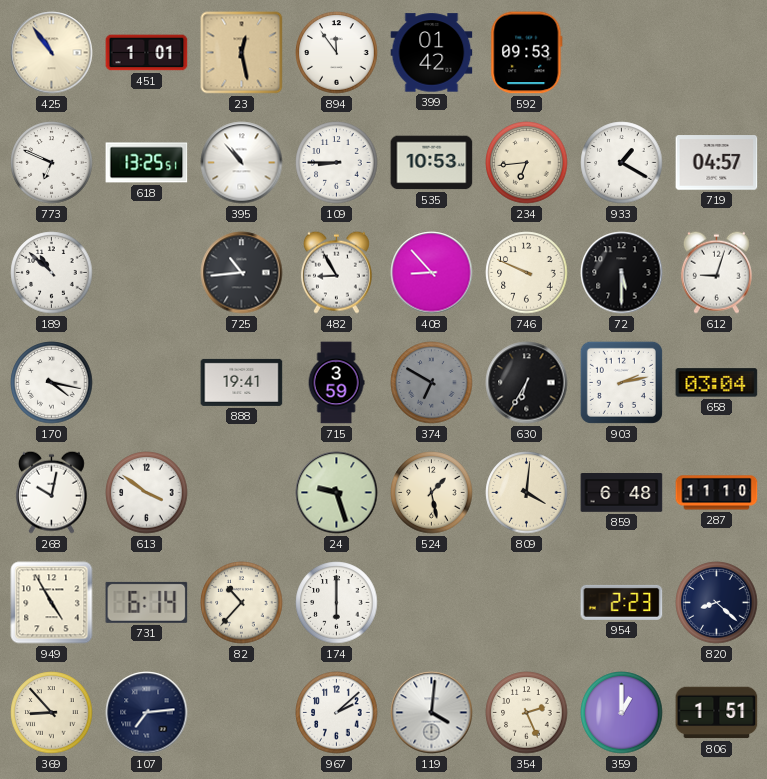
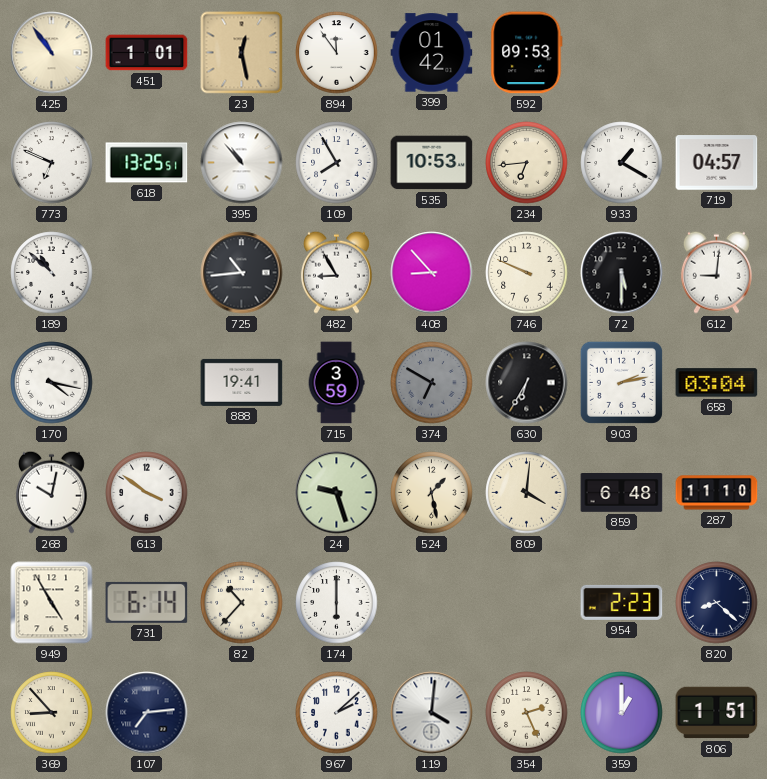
109: 8:45 -> 7:55 (337, 163)
612: 9:03 -> 9:01 (716, 272)
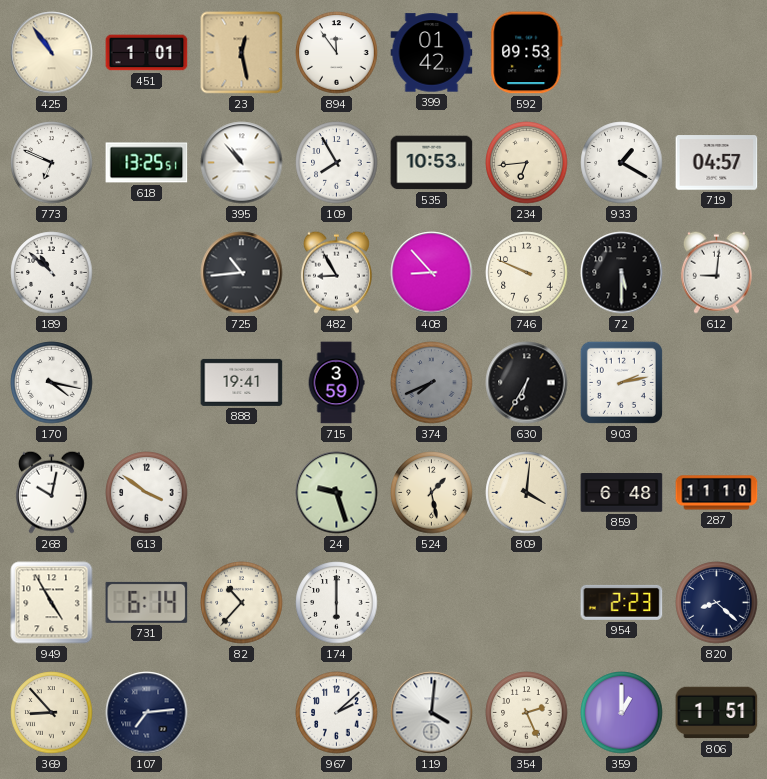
374: 6:50 -> 7:41 (432, 383)
658: 03:04 -> none (717, 383)
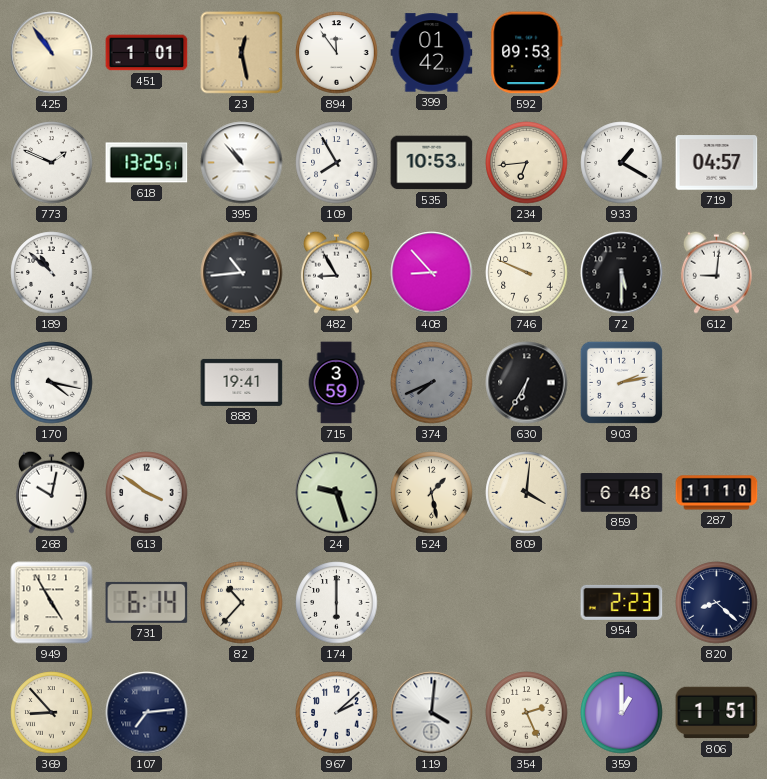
773: 6:49 -> 1:49 (52, 163)
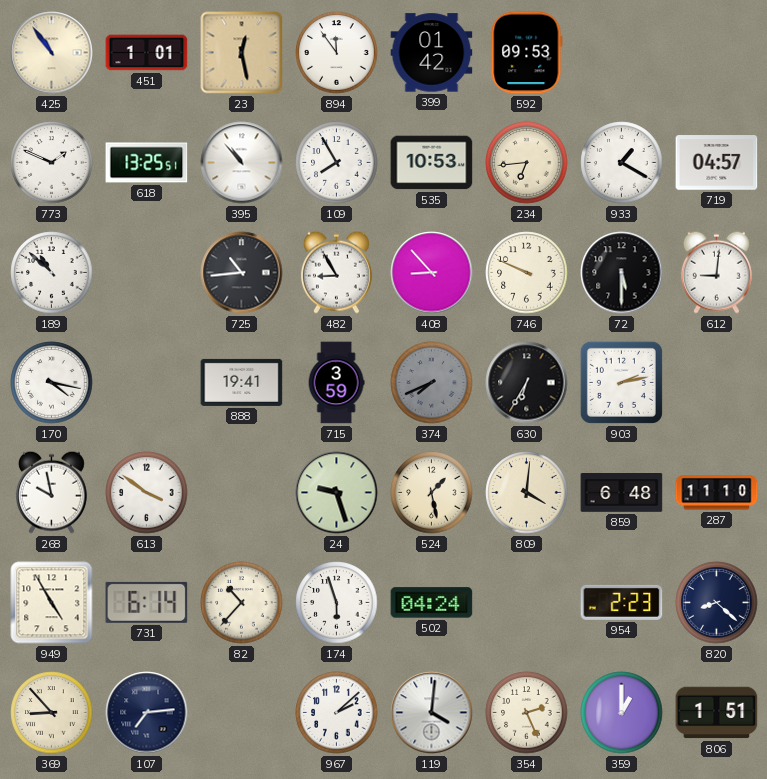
268: 10:02 -> 9:58 (51, 492)
174: 6:00 -> 5:57 (337, 603)
502: none -> 04:24 (432, 603)
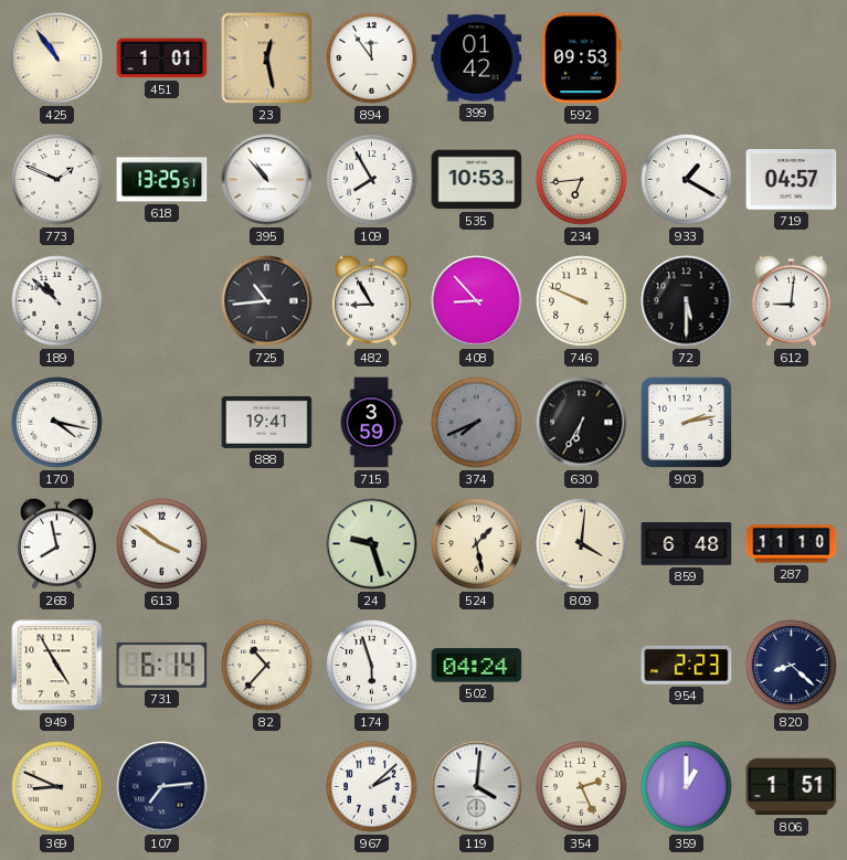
268: 9:58 -> 7:58 (56, 543)
369: 8:53 -> 8:49 (57, 787)
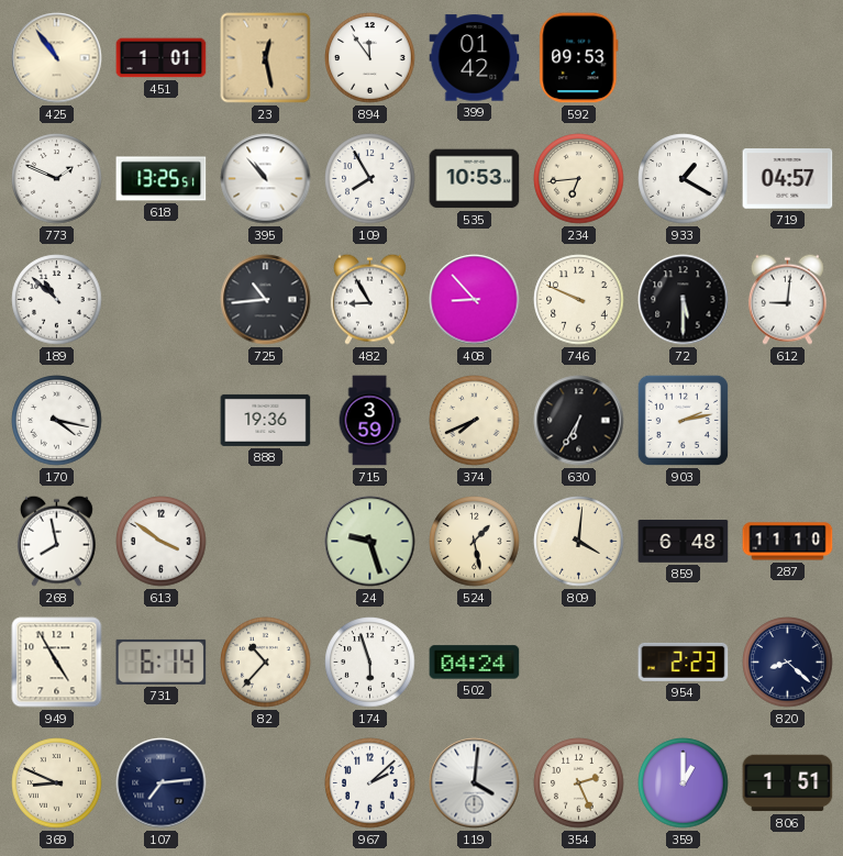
888: 19:41 -> 19:36 (266, 420)
374 dial: grey -> cream (475, 421)
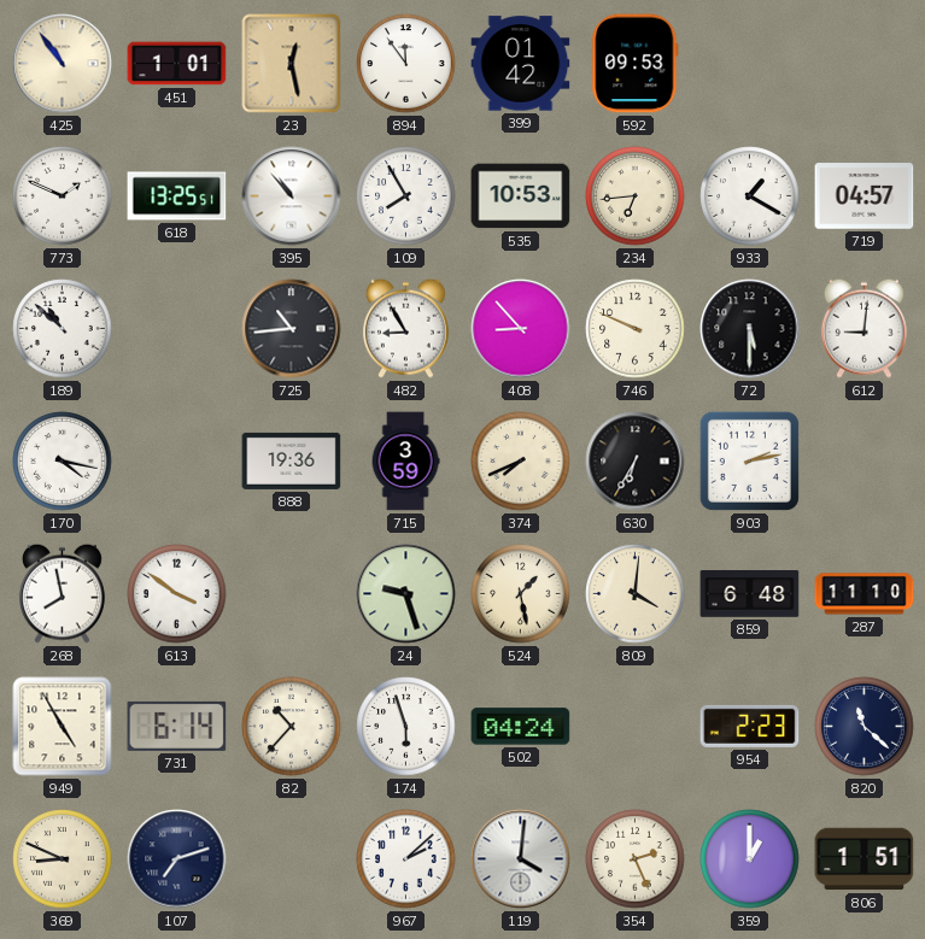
820: 8:22 -> 11:22 (865, 727)
107: 7:14 -> 7:12 (177, 859)
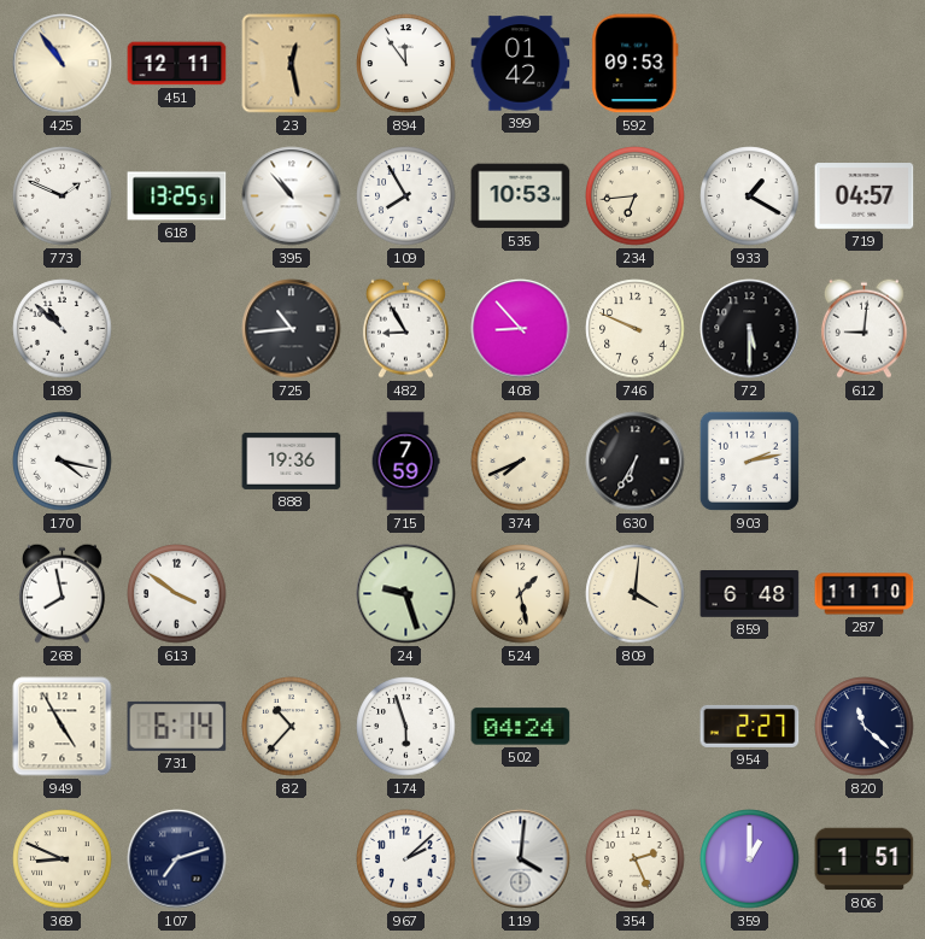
451: 1:01 -> 12:11 (177, 64)
715: 3:59 -> 7:59 (405, 462)
954: 2:23 -> 2:27 (750, 726)
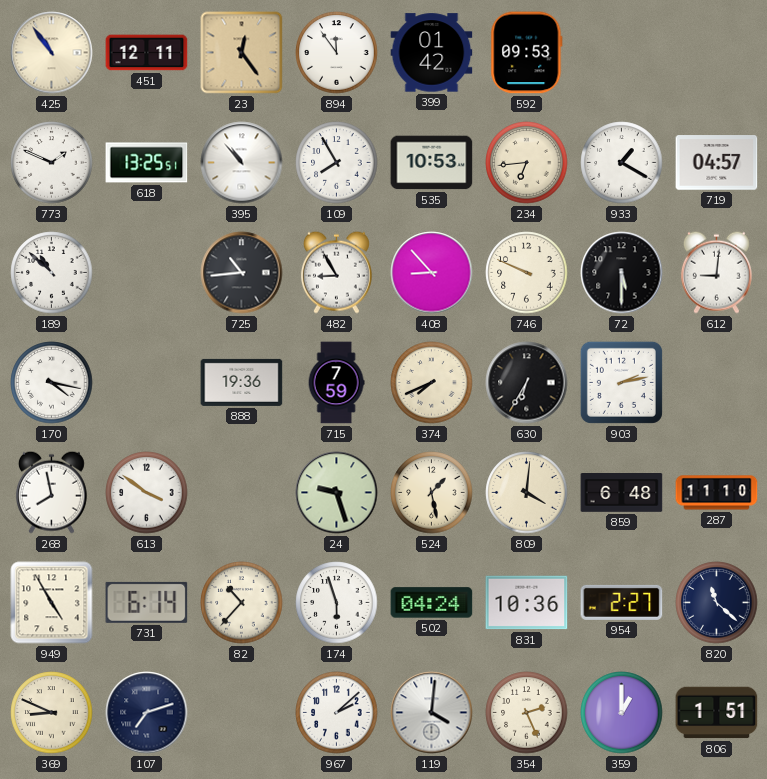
23: 12:28 -> 12:24 (242, 53)
831: none -> 10:36 (527, 603)
